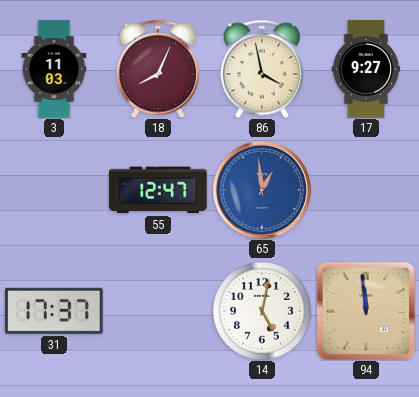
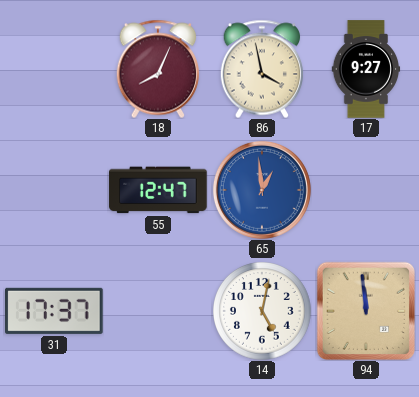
3: 11:03 -> none (54, 69)
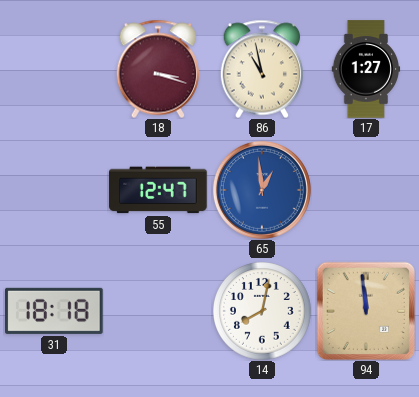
18: 8:04 -> 3:18 (158, 69)
86: 3:58 -> 10:58 (262, 69)
17: 9:27 -> 1:27 (366, 69)
31: 17:37 -> 18:18 (55, 311)
14: 5:02 -> 8:02 (263, 312)
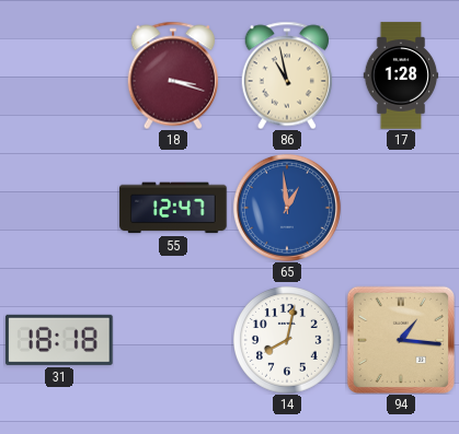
17: 1:27 -> 1:28 (401, 75)
94: 11:59 -> 1:16 (400, 339)
